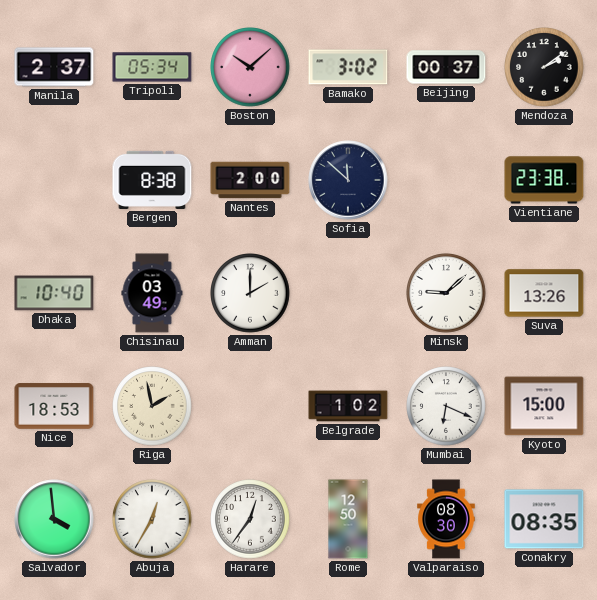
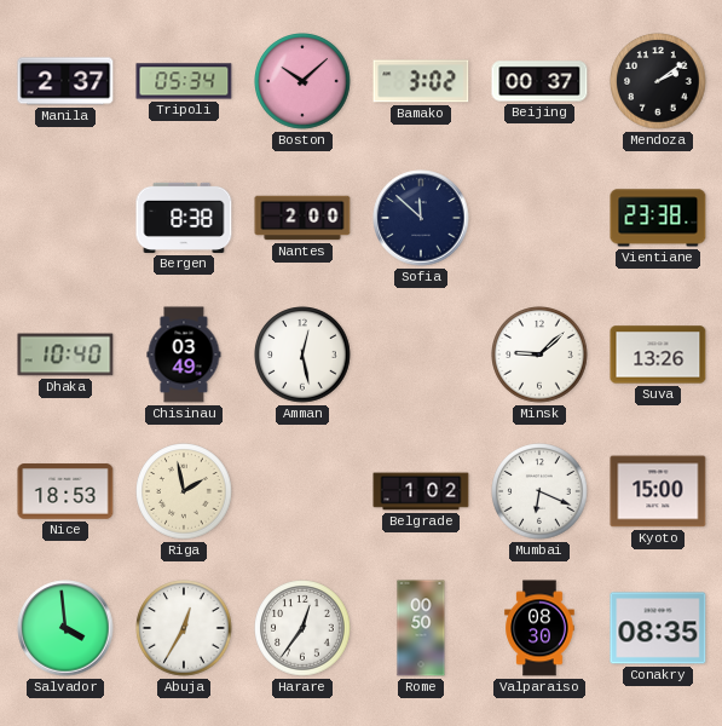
Amman: 2:00 -> 12:28 (302, 355)
Rome: 12:50 -> 00:50 (421, 628)
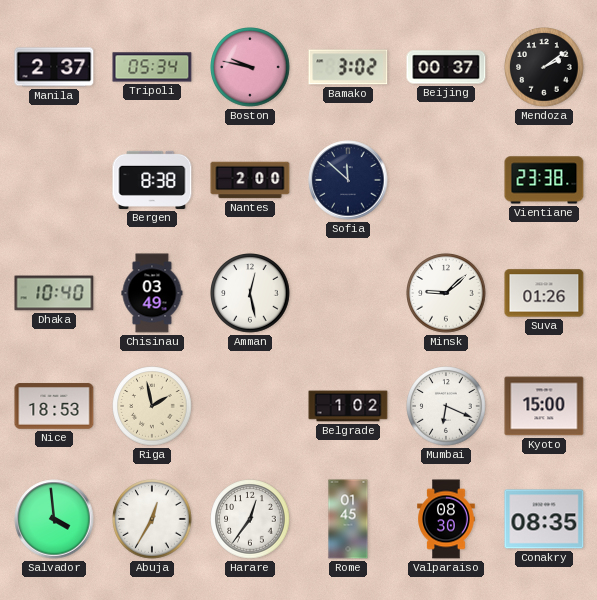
Boston: 10:08 -> 9:47 (250, 67)
Suva: 13:26 -> 01:26 (544, 293)
Rome: 00:50 -> 01:45 (348, 519)
